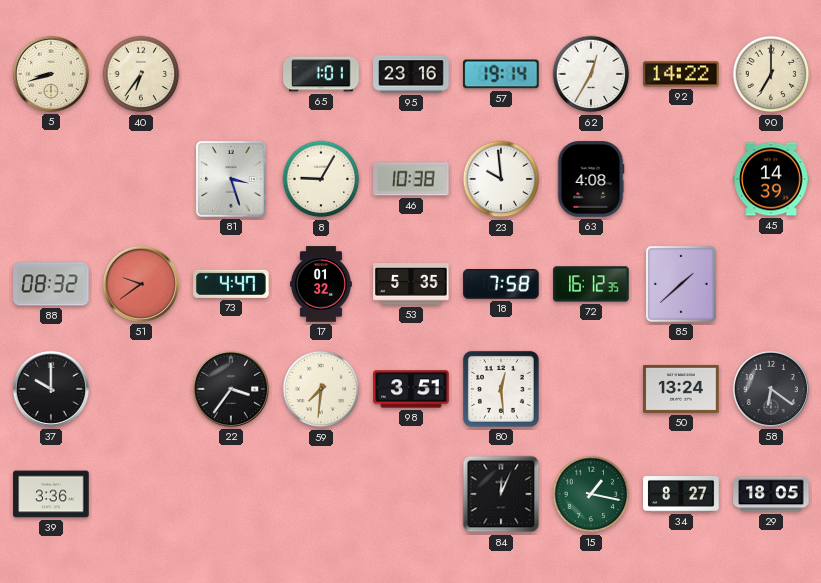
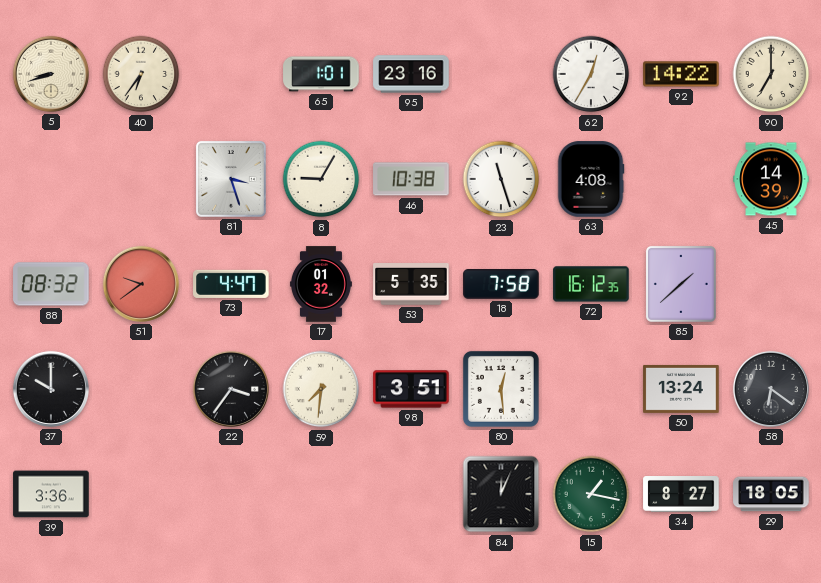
57: 19:14 -> none (501, 74)
23: 9:59 -> 11:27 (501, 179)
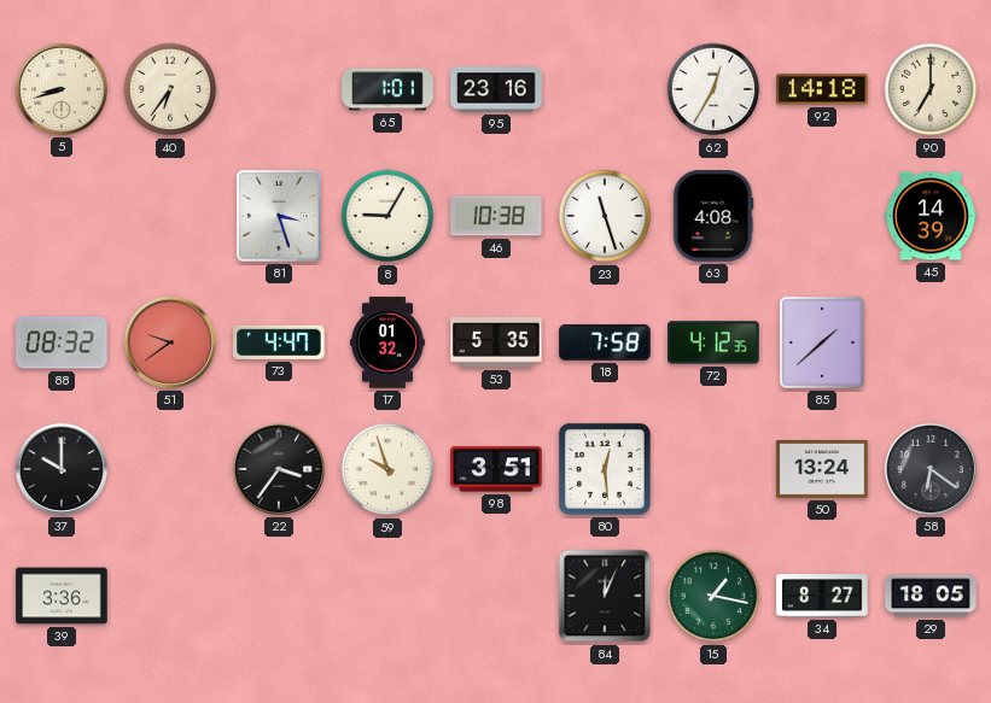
92: 14:22 -> 14:18 (822, 89)
72: 16:12 -> 4:12 (713, 342)
59: 7:31 -> 9:57 (387, 469)
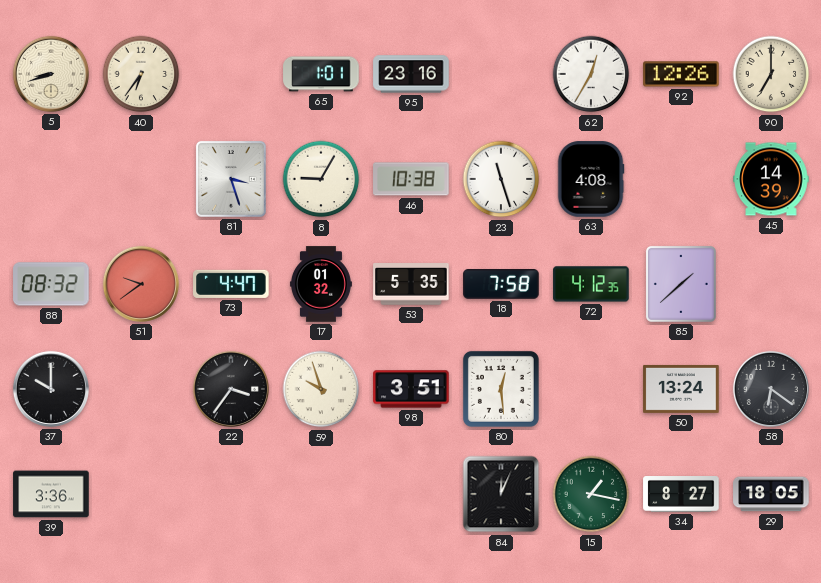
92: 14:18 -> 12:26 (681, 74)
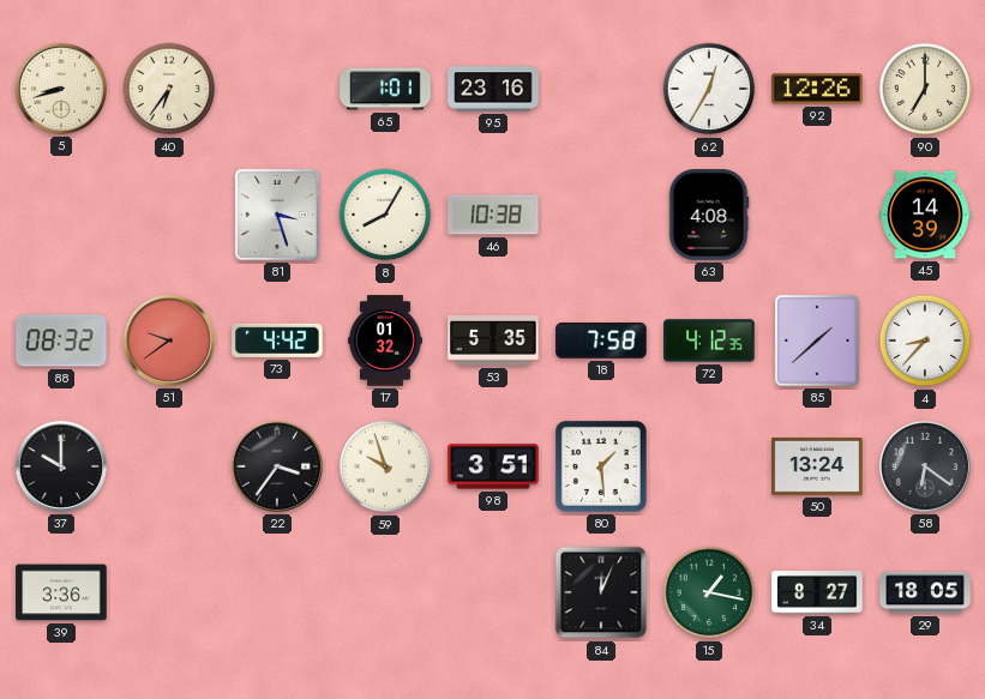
8: 9:05 -> 8:05 (385, 215)
23: 11:27 -> none (501, 179)
73: 4:47 -> 4:42 (277, 341)
4: none -> 8:37 (925, 341)
80: 12:29 -> 1:29 (601, 466)
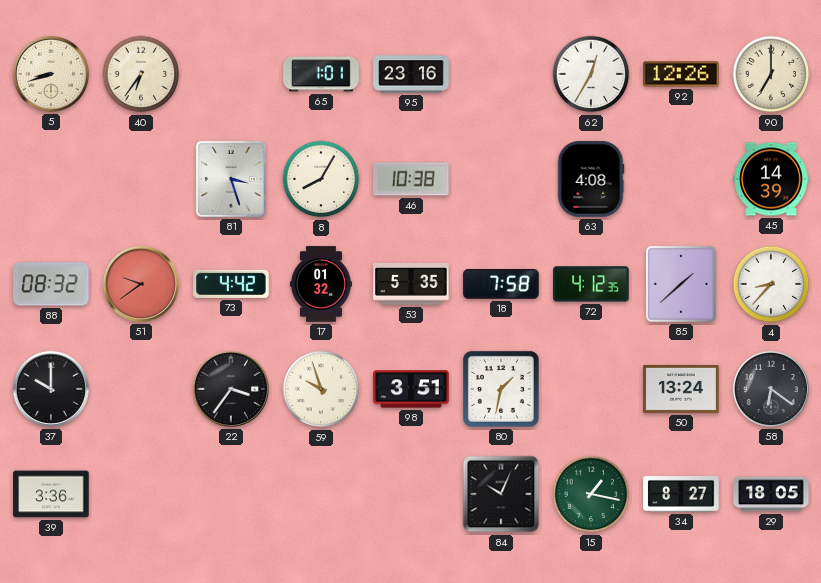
80: 1:29 -> 1:32 (501, 389)
84: 12:04 -> 10:04 (501, 494)
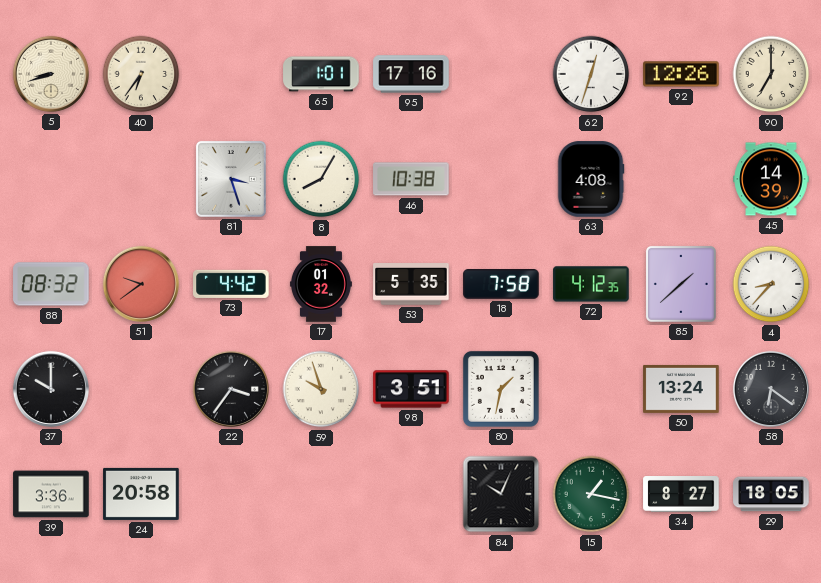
95: 23:16 -> 17:16 (411, 74)
62: 12:35 -> 12:33 (591, 74)
24: none -> 20:58 (141, 494)
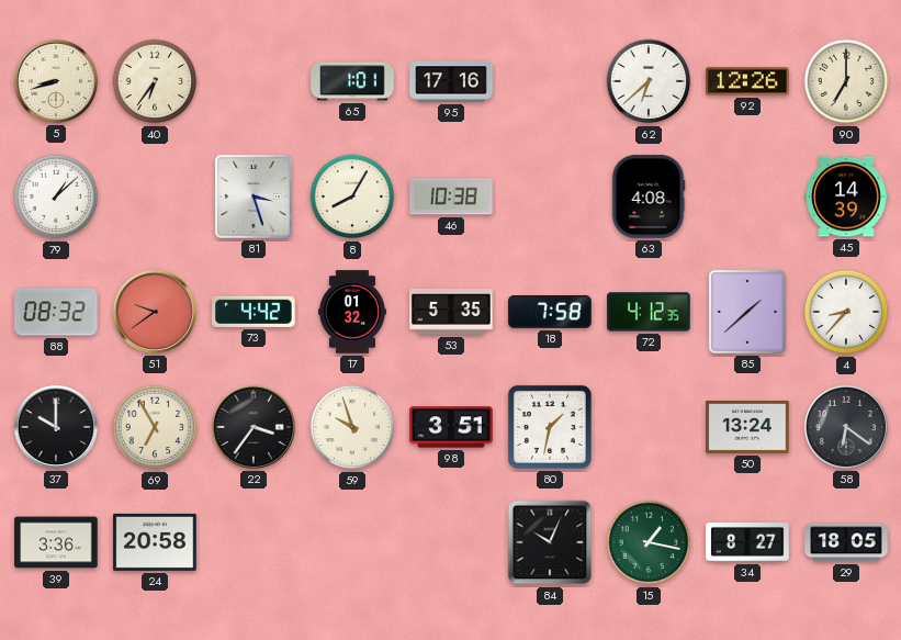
62: 12:33 -> 6:38 (649, 81)
79: none -> 1:08 (56, 197)
69: none -> 6:55 (155, 427)
